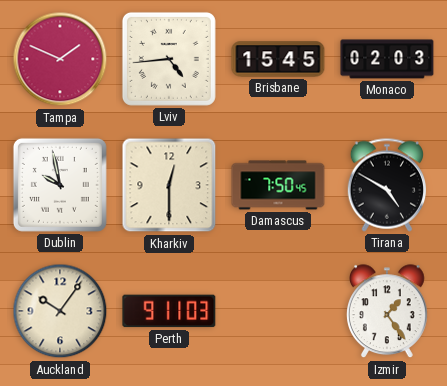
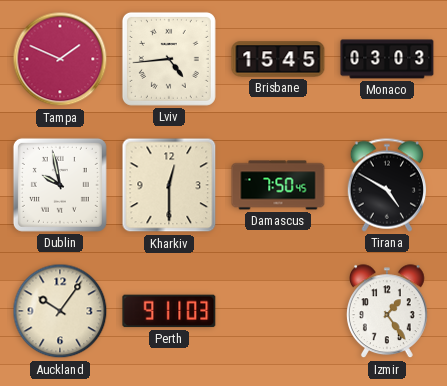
Monaco: 02:03 -> 03:03 (387, 59)
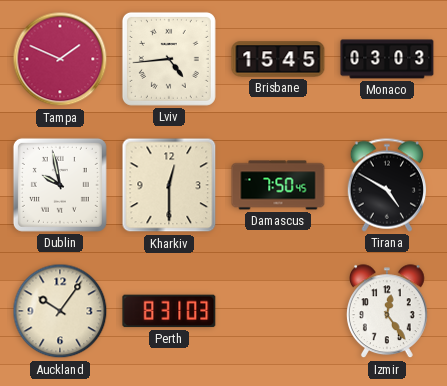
Perth: 9:11 -> 8:31 (169, 311)
Izmir: 1:24 -> 12:24 (388, 312)
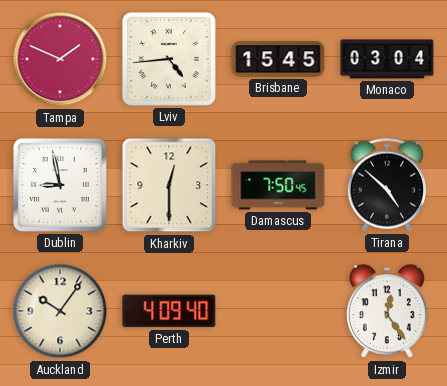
Monaco: 03:03 -> 03:04 (387, 59)
Dublin: 9:58 -> 8:58 (60, 185)
Tirana: 4:50 -> 4:52 (386, 185)
Perth: 8:31 -> 4:09 (169, 311)
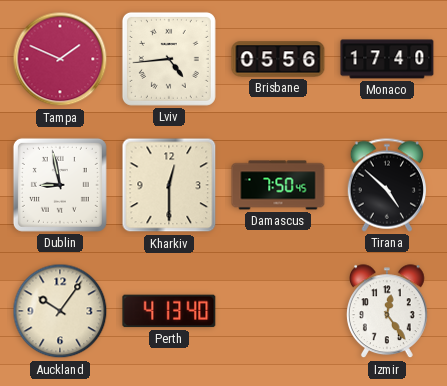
Brisbane: 15:45 -> 05:56 (278, 59)
Monaco: 03:04 -> 17:40 (387, 59)
Perth: 4:09 -> 4:13 (169, 311)
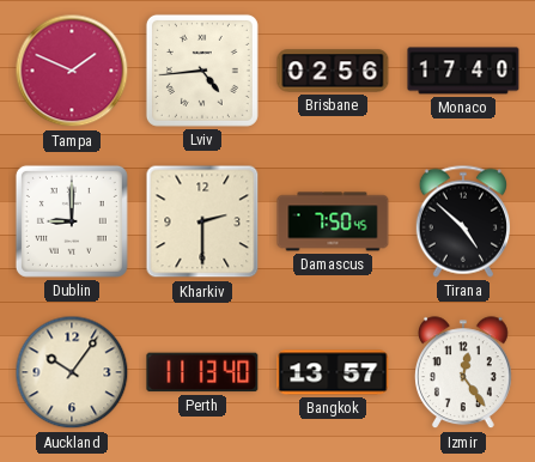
Brisbane: 05:56 -> 02:56 (333, 71)
Dublin: 8:58 -> 9:00 (72, 221)
Kharkiv: 12:30 -> 2:30 (202, 221)
Perth: 4:13 -> 11:13 (202, 372)
Bangkok: none -> 13:57 (333, 372)
